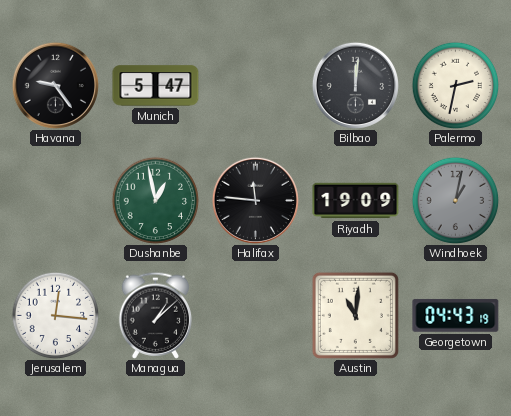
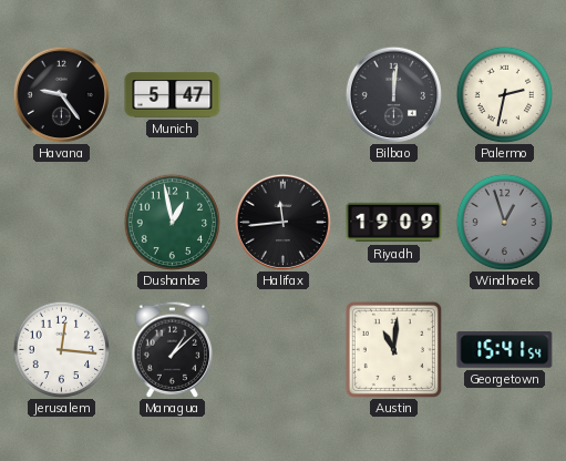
Halifax: 11:46 -> 11:44 (282, 222)
Windhoek: 1:02 -> 12:57 (504, 222)
Georgetown: 04:43 -> 15:41 (505, 349)
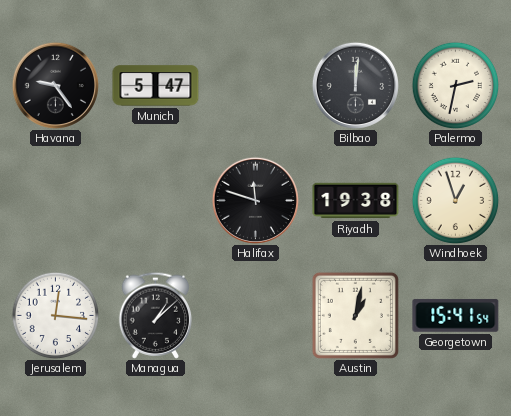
Dushanbe: 12:58 -> none (172, 222)
Halifax: 11:44 -> 11:48 (255, 200)
Riyadh: 19:09 -> 19:38 (356, 201)
Windhoek dial: grey -> cream (455, 200)
Austin: 11:01 -> 1:02 (355, 315)
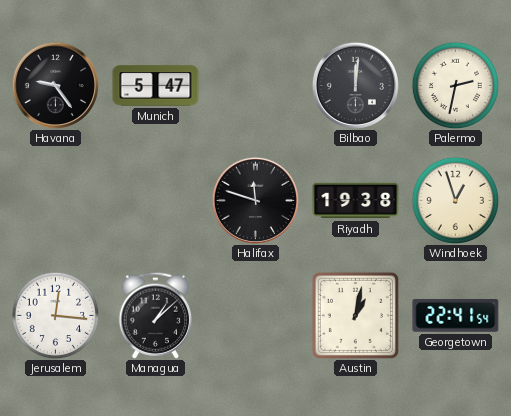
Georgetown: 15:41 -> 22:41 (456, 315)
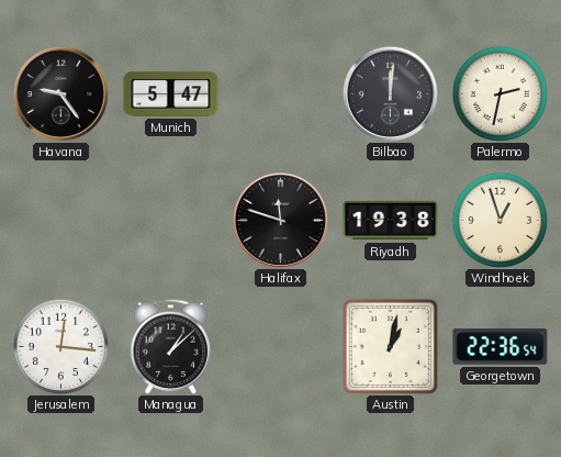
Georgetown: 22:41 -> 22:36 (501, 346)
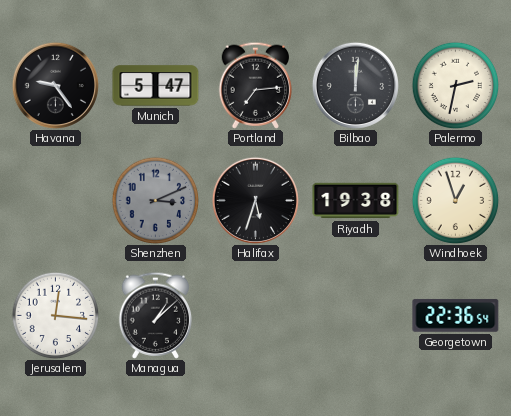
Portland: none -> 7:14 (256, 85)
Shenzhen: none -> 3:11 (155, 200)
Halifax: 11:48 -> 5:33 (255, 200)
Austin: 1:02 -> none (390, 346)
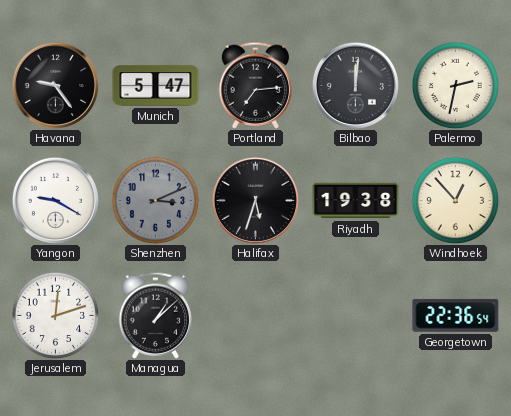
Yangon: none -> 9:20 (55, 200)
Windhoek: 12:57 -> 12:53 (455, 200)
Jerusalem: 12:16 -> 12:12 (55, 315)
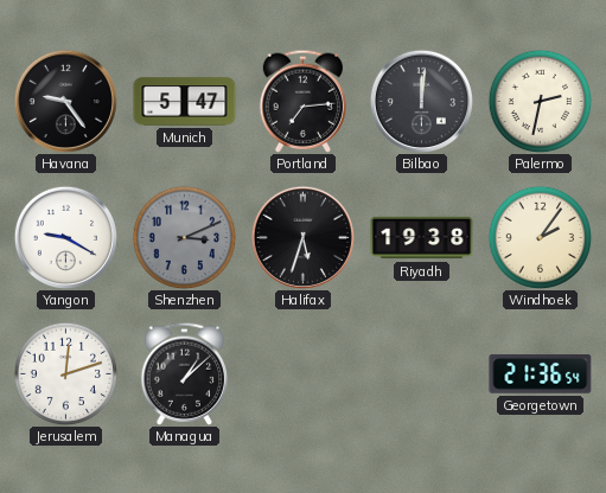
Windhoek: 12:53 -> 2:06 (540, 237)
Georgetown: 22:36 -> 21:36 (541, 373)
